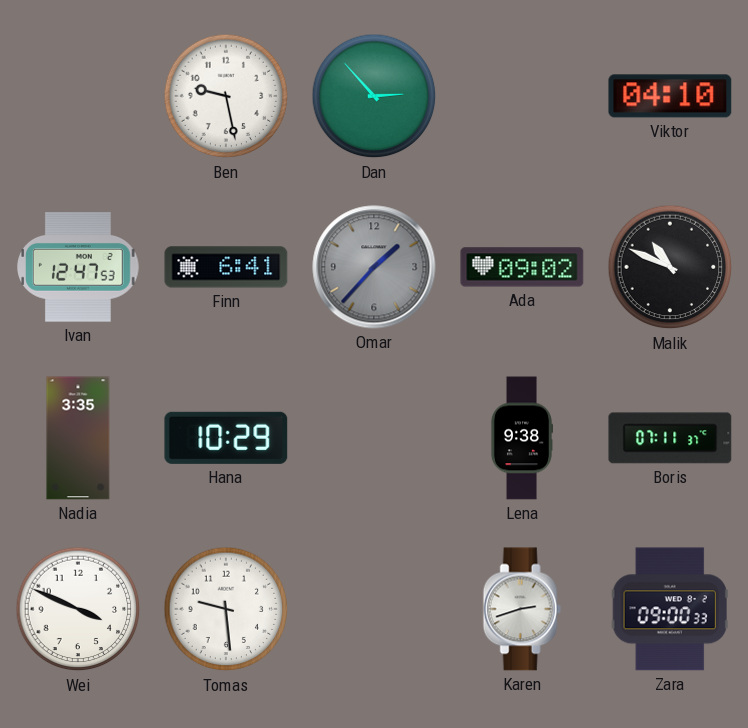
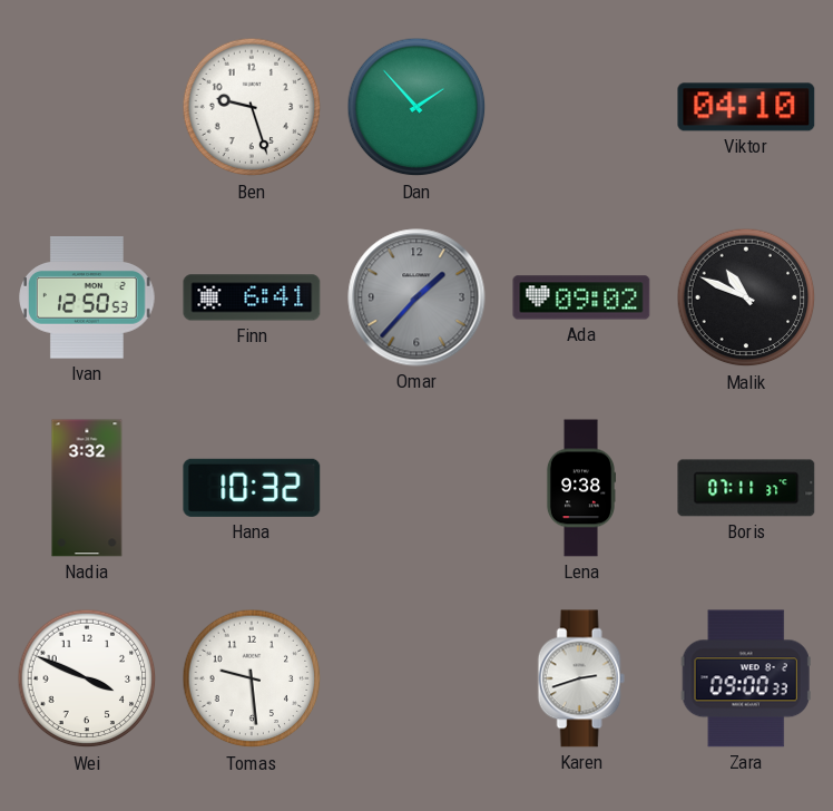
Ben: 9:28 -> 9:27 (252, 107)
Dan: 2:53 -> 1:53 (416, 107)
Ivan: 12:47 -> 12:50 (87, 297)
Nadia: 3:35 -> 3:32 (87, 488)
Hana: 10:29 -> 10:32 (252, 488)
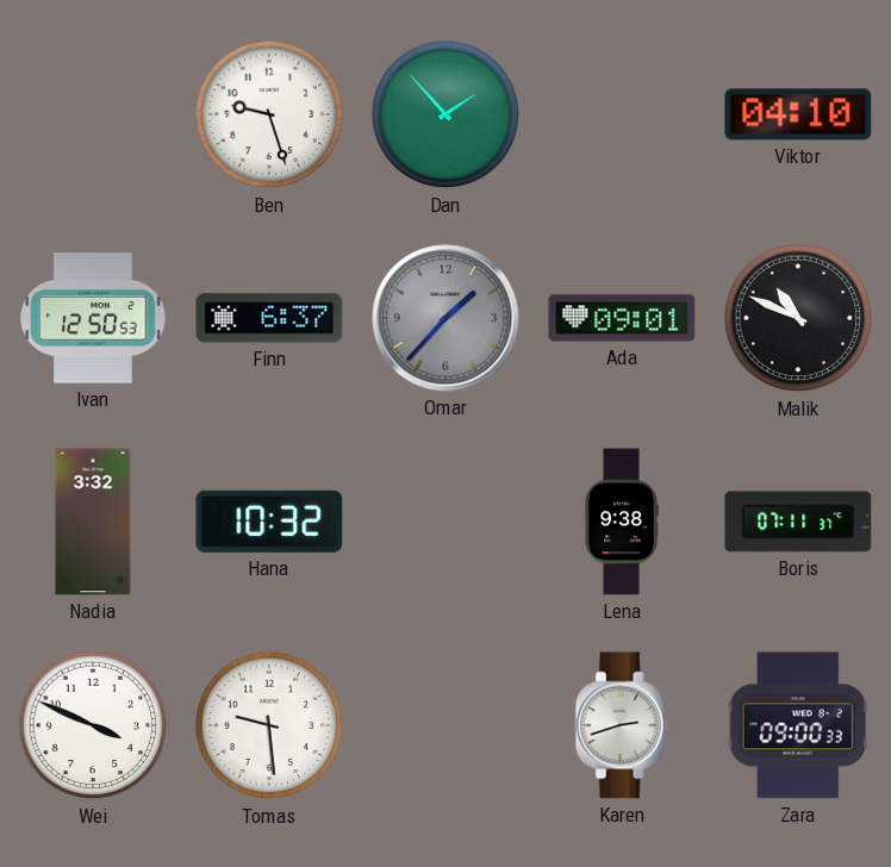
Finn: 6:41 -> 6:37 (269, 318)
Ada: 09:02 -> 09:01 (622, 318)
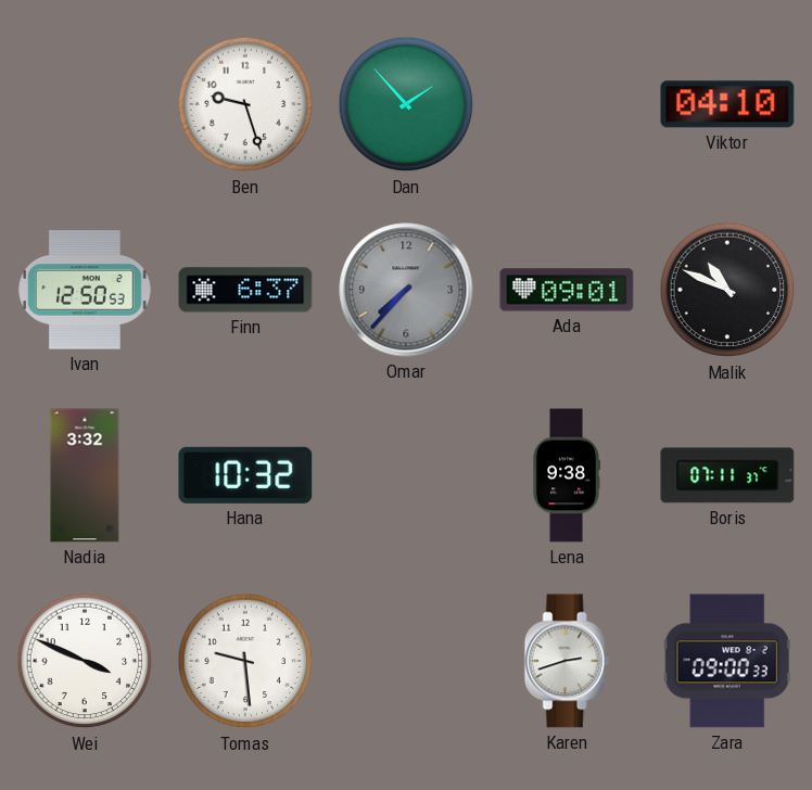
Omar: 1:37 -> 7:37 (406, 290)
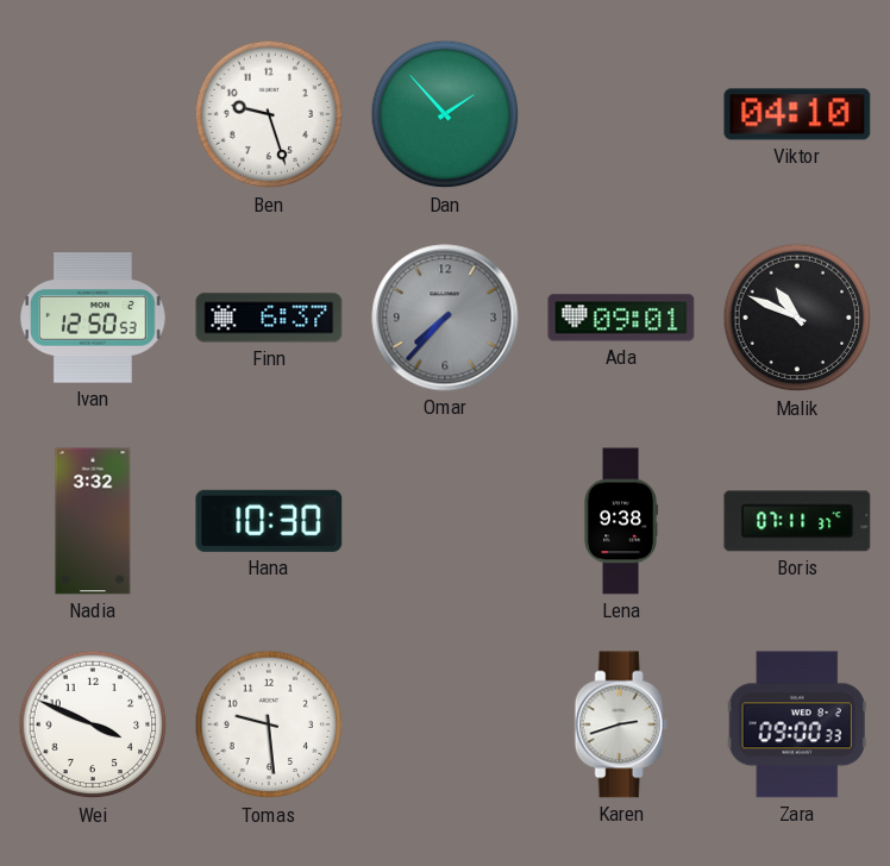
Hana: 10:32 -> 10:30 (269, 521)
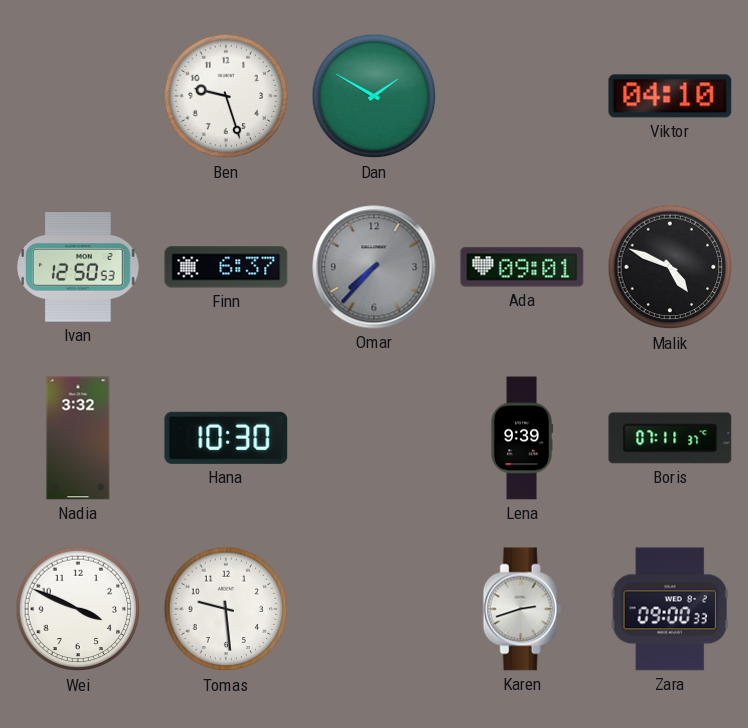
Dan: 1:53 -> 1:50 (374, 96)
Malik: 10:49 -> 4:49 (670, 267)
Lena: 9:38 -> 9:39 (521, 438)
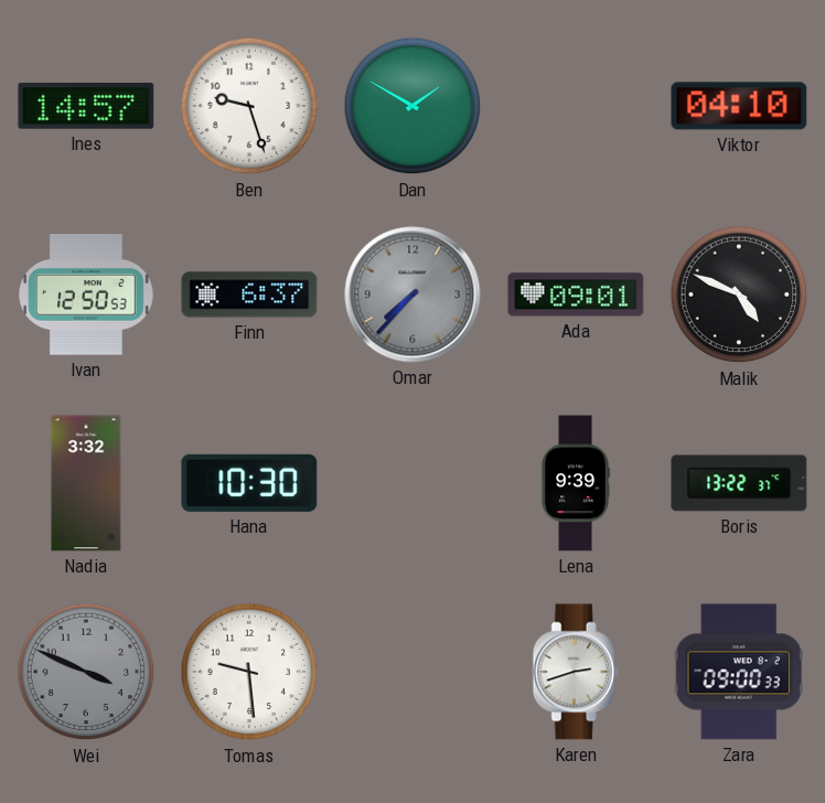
Ines: none -> 14:57 (86, 106)
Boris: 07:11 -> 13:22 (739, 483)
Wei dial: white -> grey (86, 672)
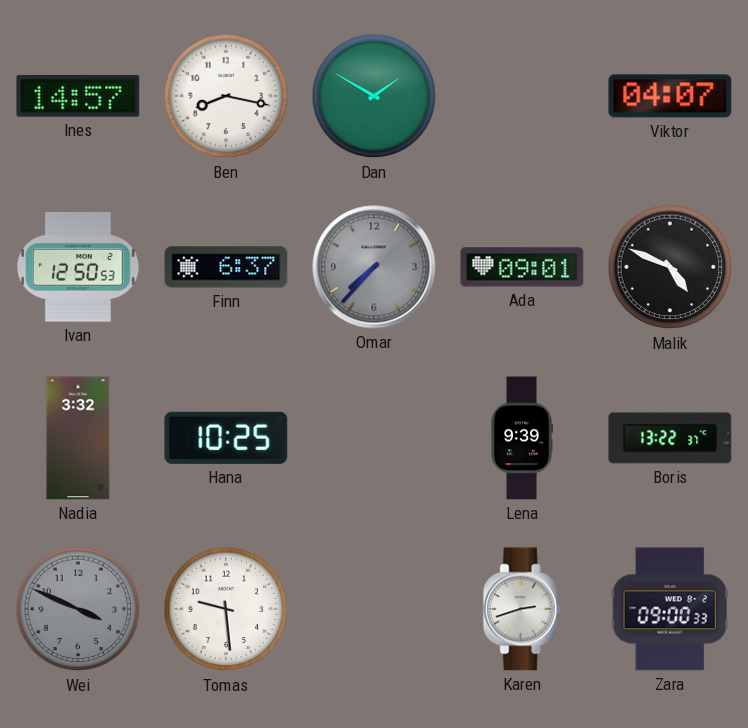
Ben: 9:27 -> 8:17 (226, 96)
Viktor: 04:10 -> 04:07 (670, 96)
Hana: 10:30 -> 10:25 (226, 438)
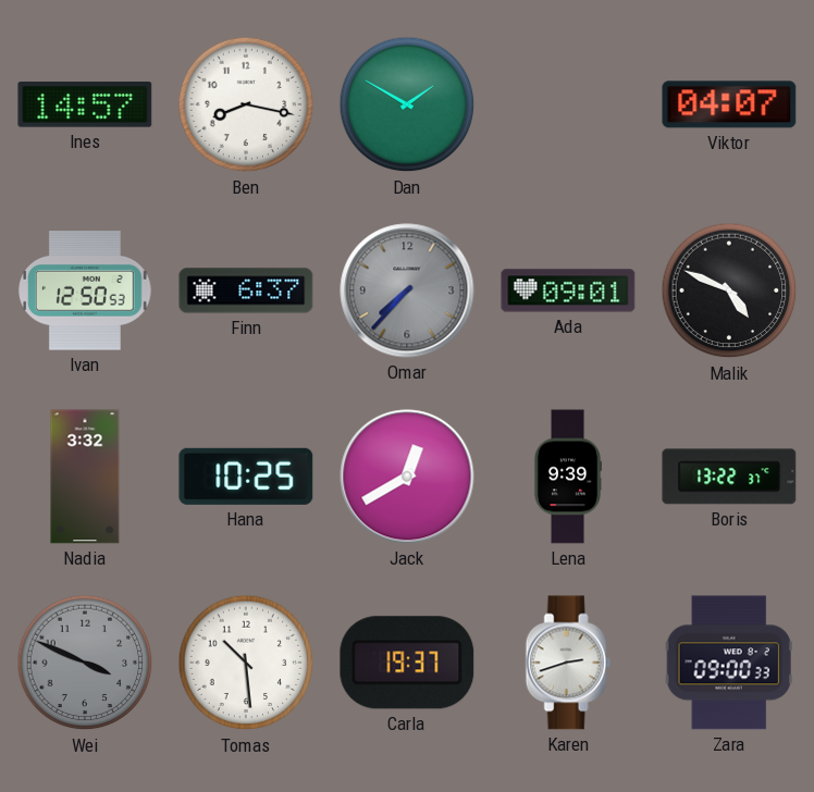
Jack: none -> 12:40 (407, 477)
Tomas: 9:29 -> 10:29 (246, 663)
Carla: none -> 19:37 (407, 663)
